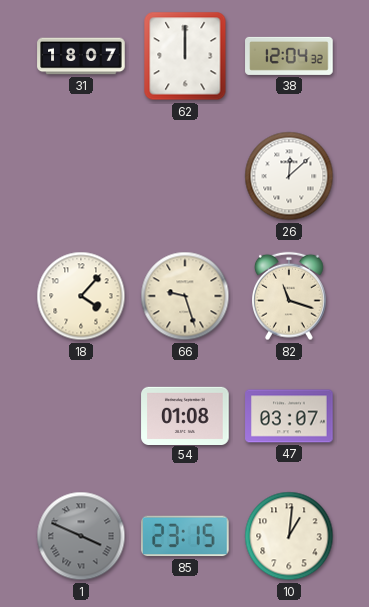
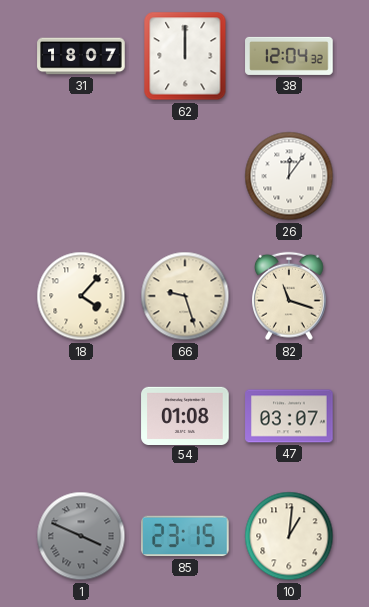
26: 12:08 -> 12:06 (289, 176)
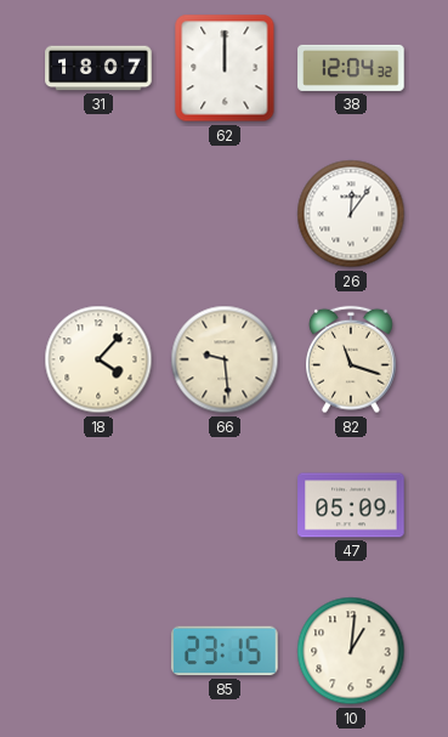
66: 9:27 -> 9:29 (225, 359)
54: 01:08 -> none (185, 415)
47: 03:07 -> 05:09 (351, 505)
1: 3:49 -> none (81, 536)
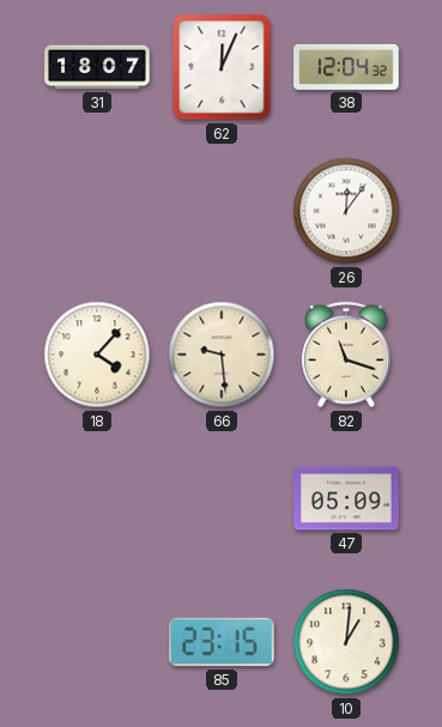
62: 12:00 -> 12:04 (222, 67)
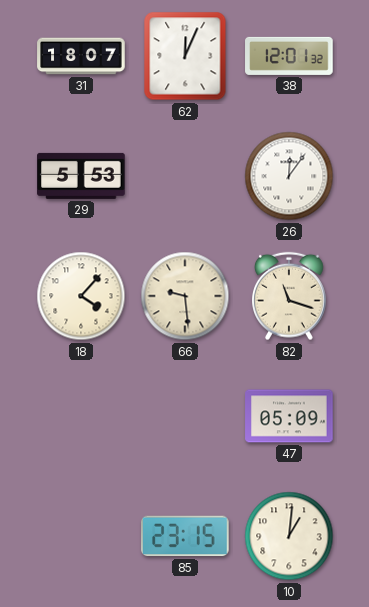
38: 12:04 -> 12:01 (289, 56)
29: none -> 5:53 (81, 176)
